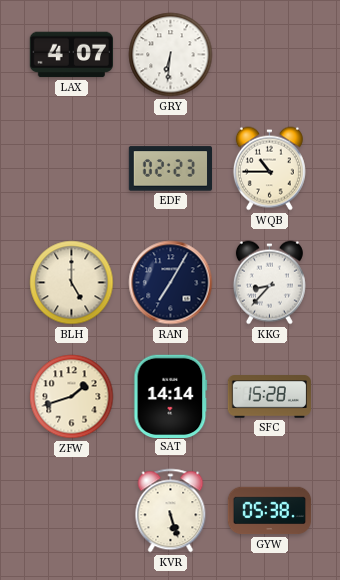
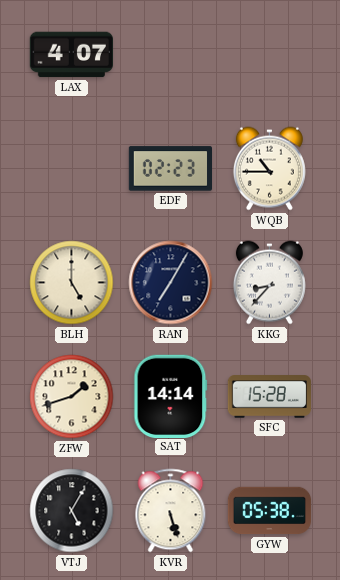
GRY: 6:31 -> none (171, 55)
VTJ: none -> 5:05 (72, 511)
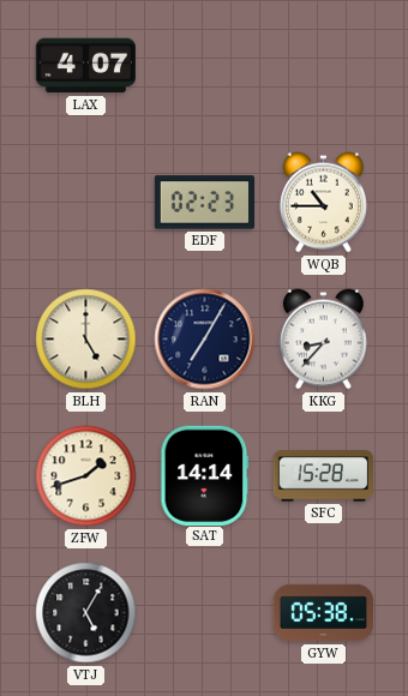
KVR: 5:27 -> none (171, 511)
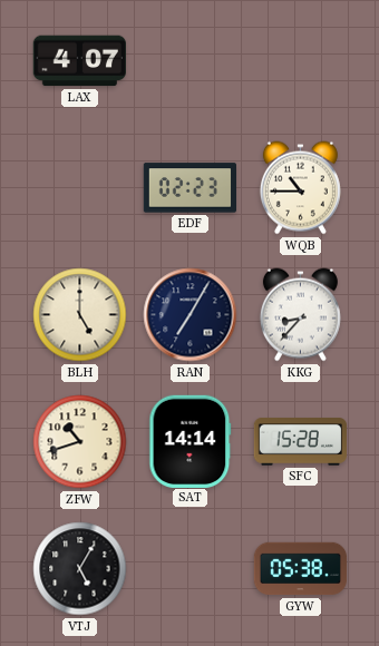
ZFW: 1:42 -> 10:42 (80, 442)
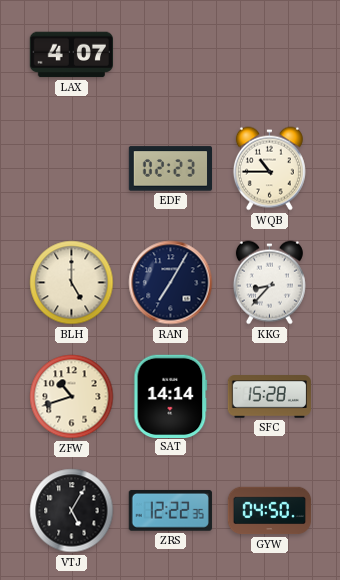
ZRS: none -> 12:22 (170, 510)
GYW: 05:38 -> 04:50 (270, 511)
